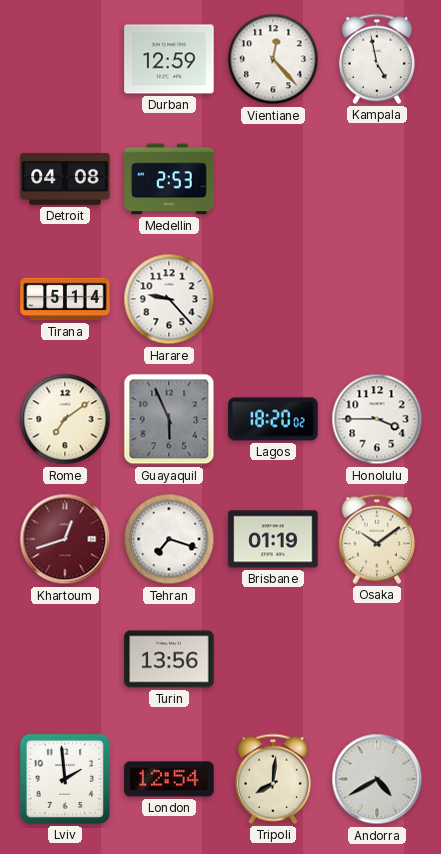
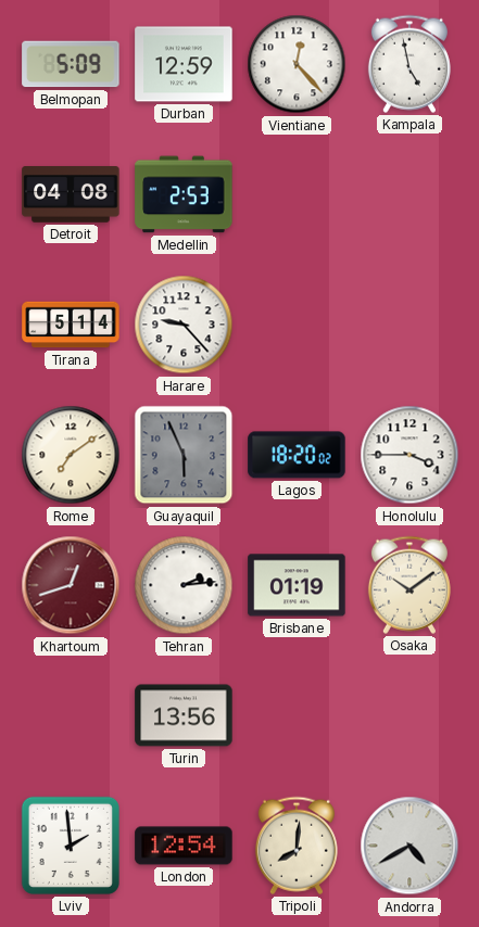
Belmopan: none -> 5:09 (71, 64)
Tehran: 7:18 -> 2:14 (184, 585)
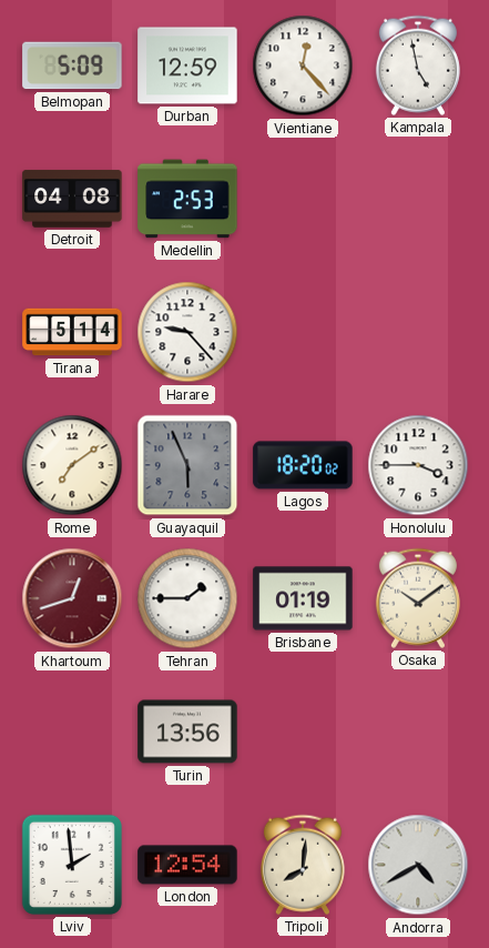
Tehran: 2:14 -> 1:45 (187, 598)
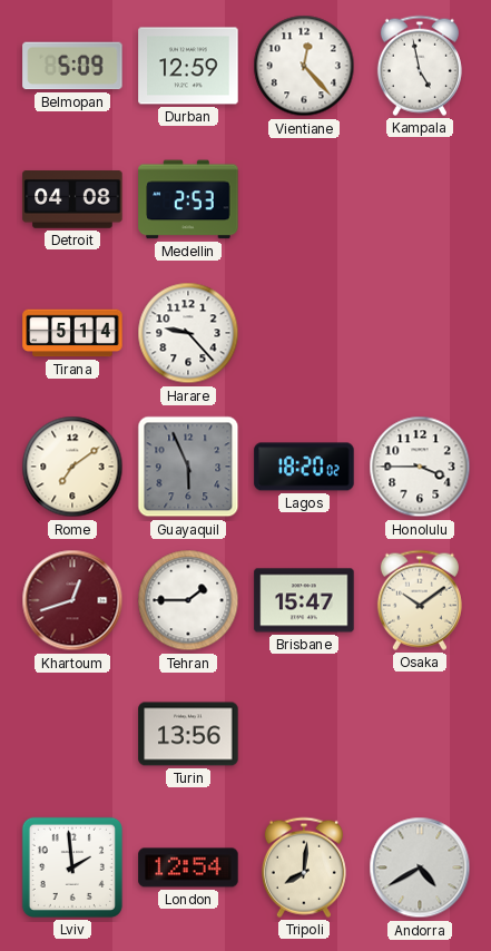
Brisbane: 01:19 -> 15:47 (304, 600)
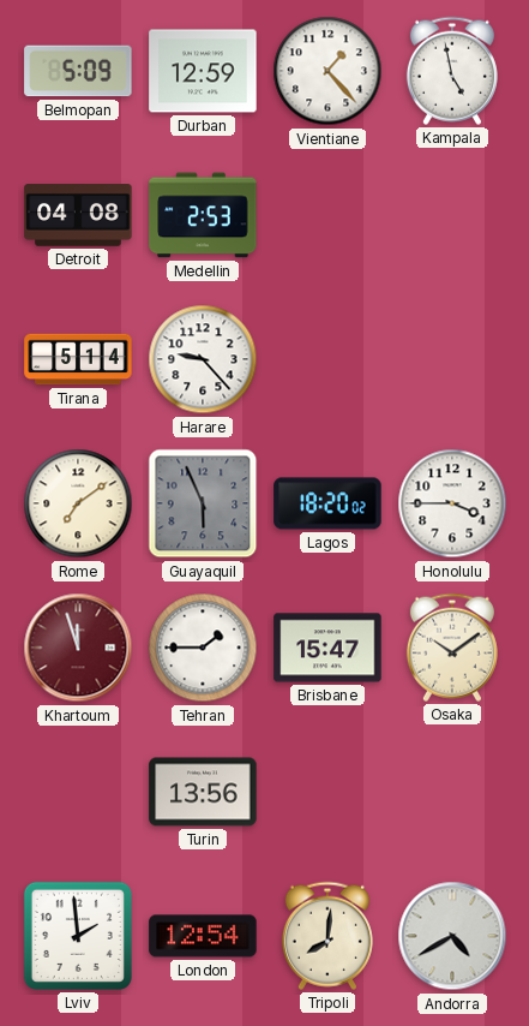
Vientiane: 12:23 -> 1:23 (327, 71)
Khartoum: 12:42 -> 11:57 (78, 648)
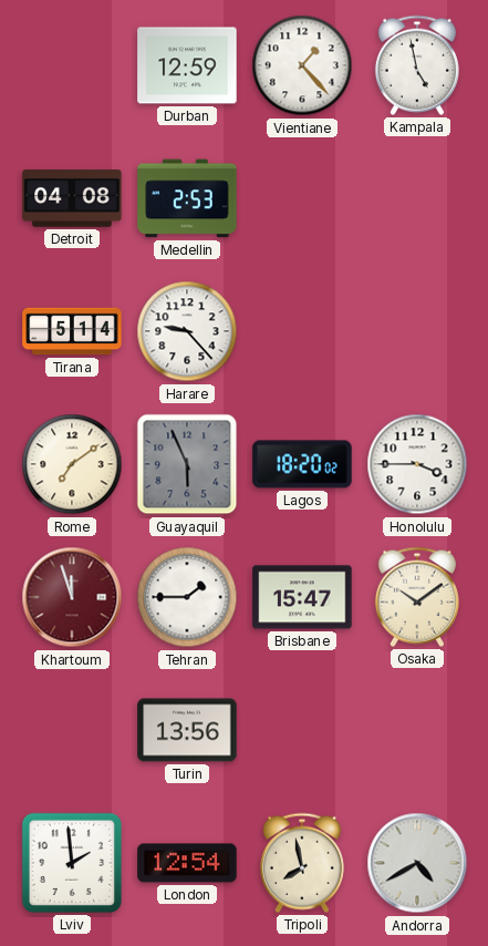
Belmopan: 5:09 -> none (78, 71)
Tripoli: 8:01 -> 7:58 (302, 863)
